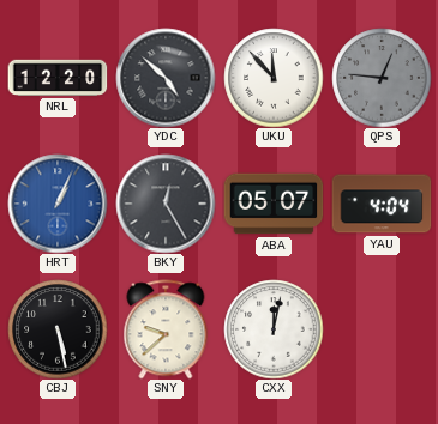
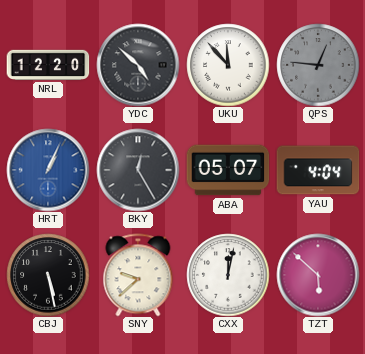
TZT: none -> 5:52 (318, 275)
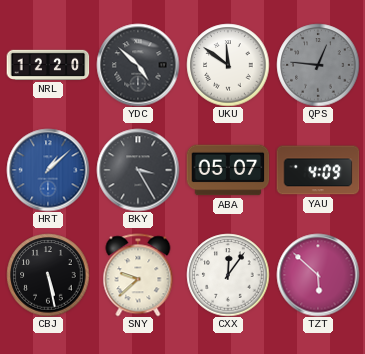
UKU: 11:53 -> 11:51 (228, 65)
HRT: 1:04 -> 1:08 (48, 170)
BKY: 12:25 -> 3:25 (138, 170)
YAU: 4:04 -> 4:09 (318, 170)
CXX: 12:02 -> 12:06 (228, 275)
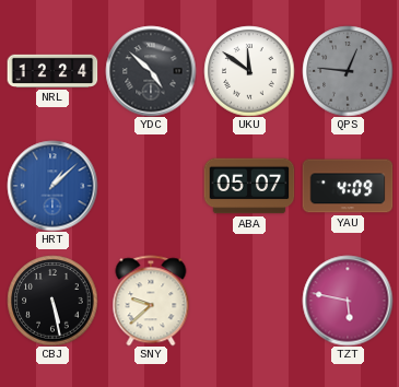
NRL: 12:20 -> 12:24 (52, 71)
BKY: 3:25 -> none (138, 170)
CXX: 12:06 -> none (228, 275)
TZT: 5:52 -> 5:47 (348, 301)
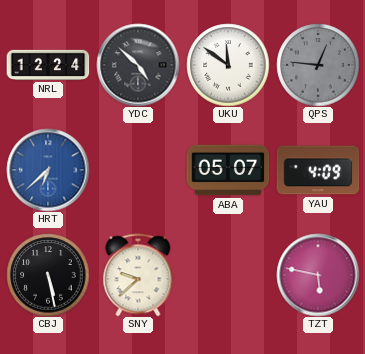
HRT: 1:08 -> 6:38 (48, 170)
